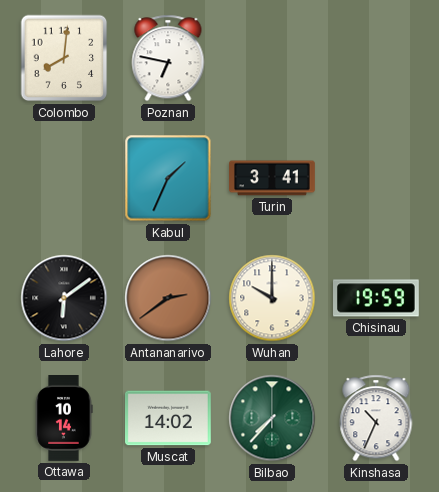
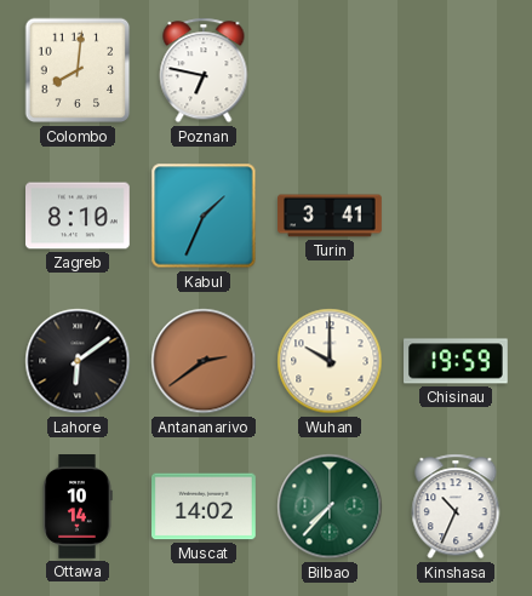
Zagreb: none -> 8:10 (79, 216)
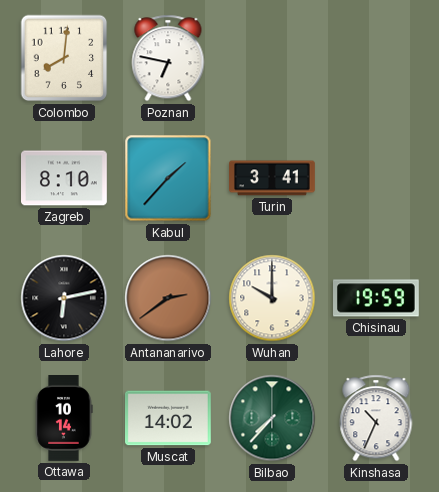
Kabul: 1:34 -> 1:37 (168, 178)
Lahore: 6:09 -> 6:13 (64, 298)
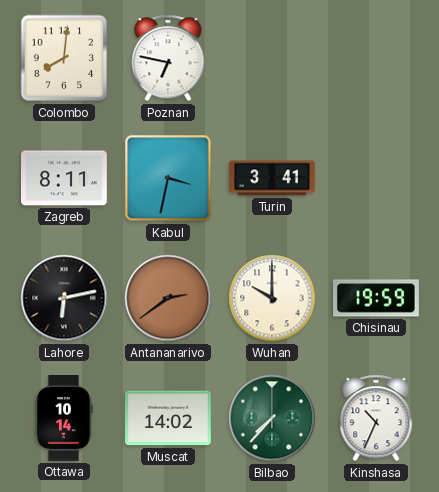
Zagreb: 8:10 -> 8:11 (65, 178)
Kabul: 1:37 -> 3:32 (168, 178)
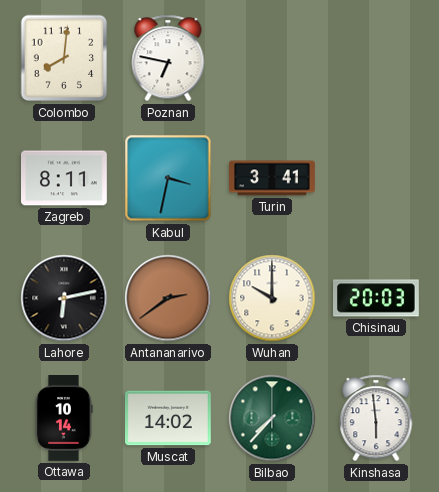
Chisinau: 19:59 -> 20:03 (377, 298)
Kinshasa: 10:34 -> 5:59 (376, 418)
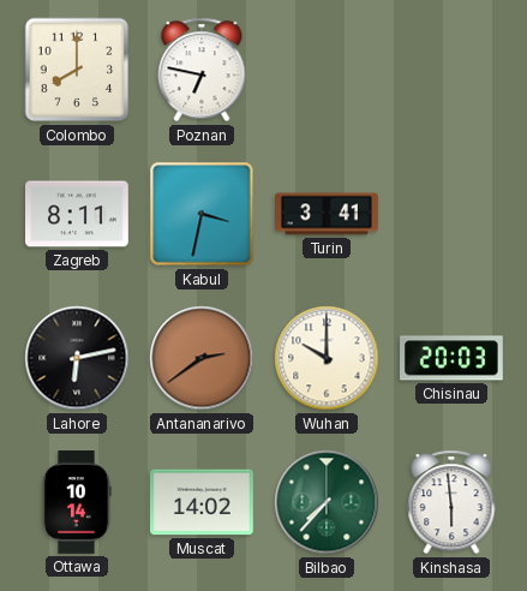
Colombo: 8:01 -> 8:00 (77, 70)
